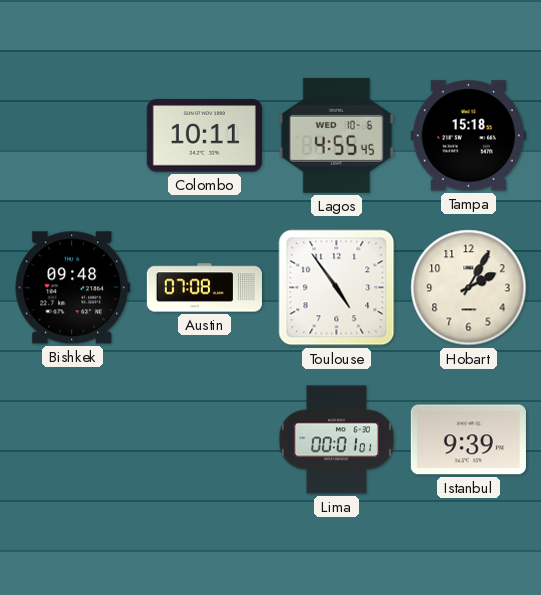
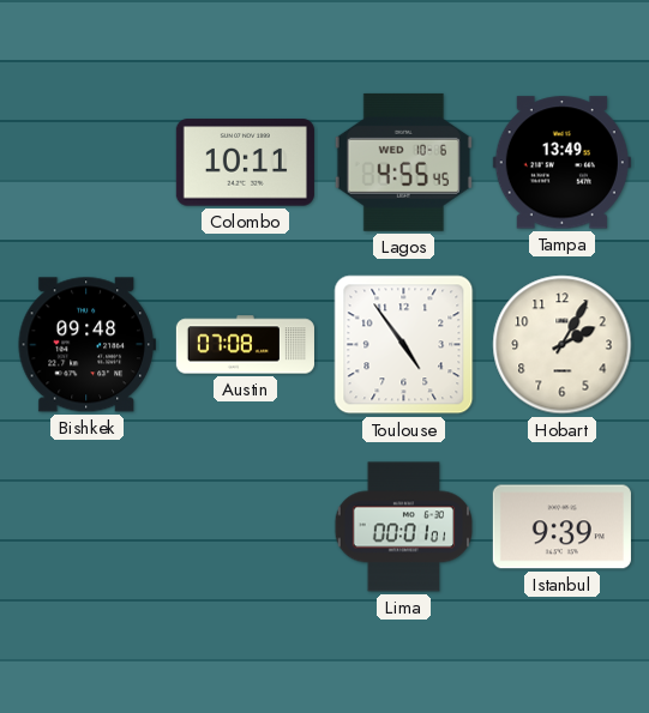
Tampa: 15:18 -> 13:49 (561, 163)
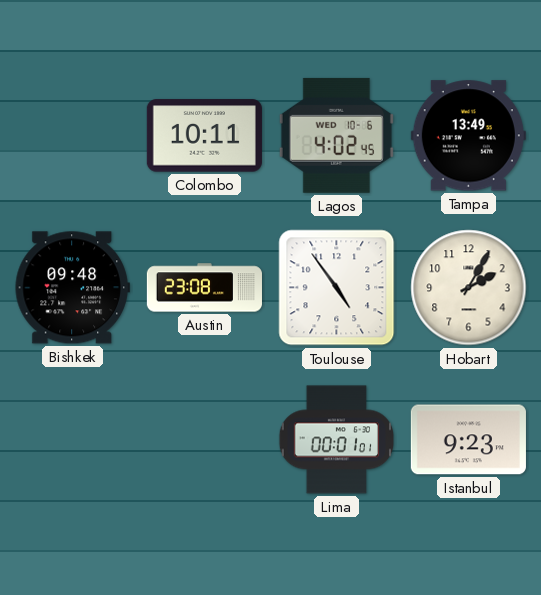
Lagos: 4:55 -> 4:02 (336, 135)
Austin: 07:08 -> 23:08 (204, 288)
Istanbul: 9:39 -> 9:23 (468, 440)
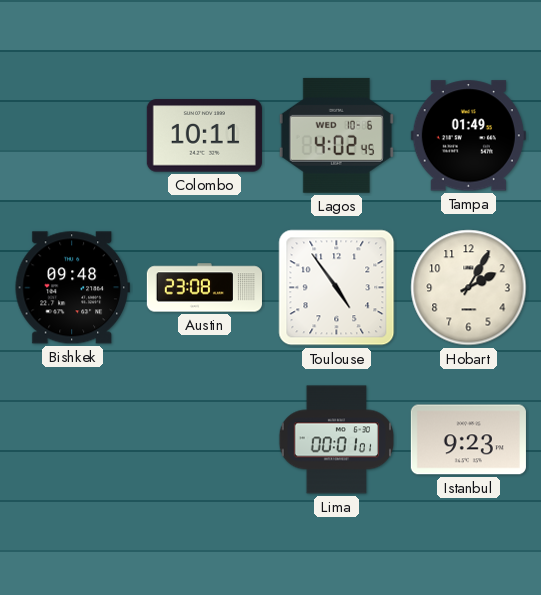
Tampa: 13:49 -> 01:49 (468, 136)
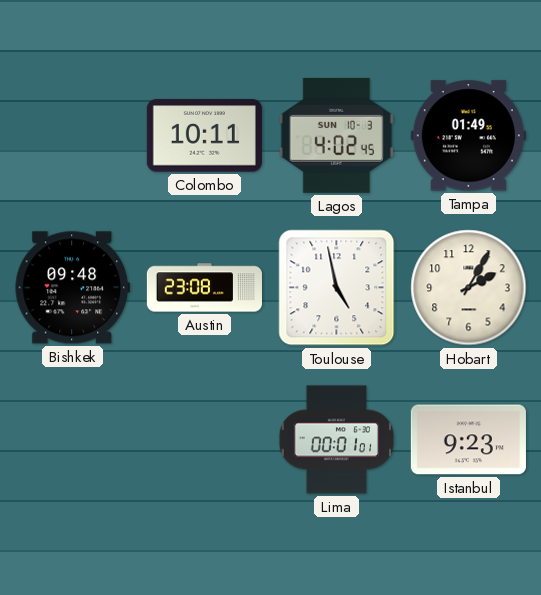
Lagos date: WED 10-6 -> SUN 10-3 (336, 135)
Toulouse: 4:54 -> 4:58 (337, 288)
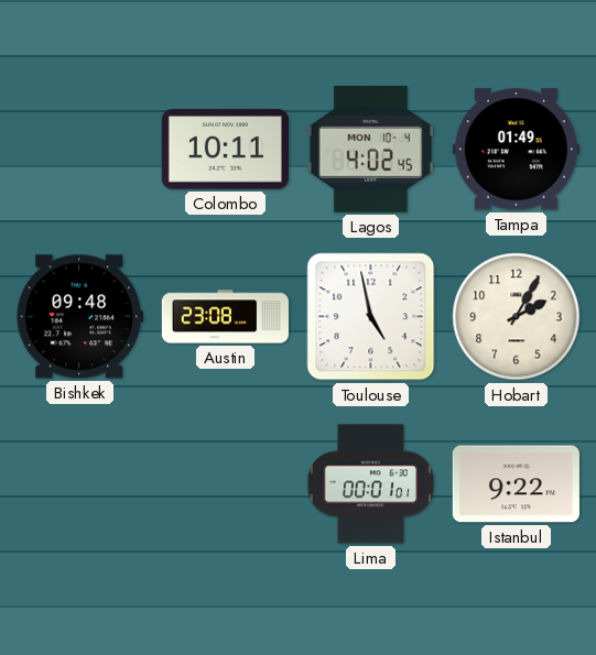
Lagos date: SUN 10-3 -> MON 10-4 (370, 149)
Istanbul: 9:23 -> 9:22 (516, 484)
